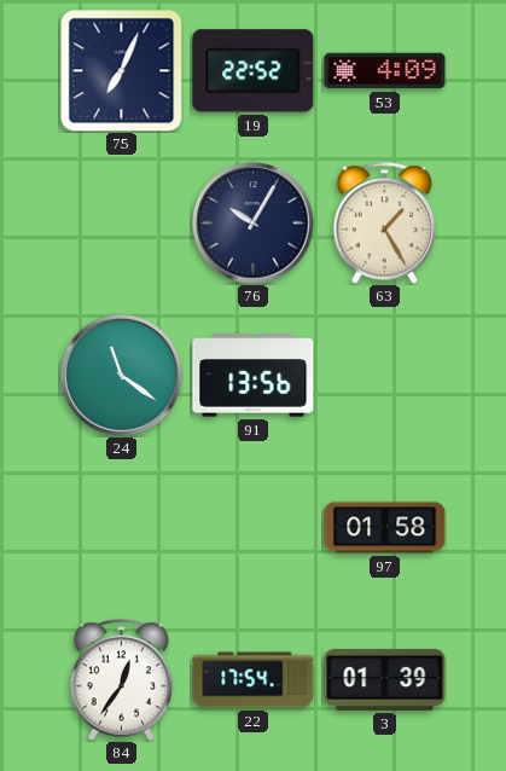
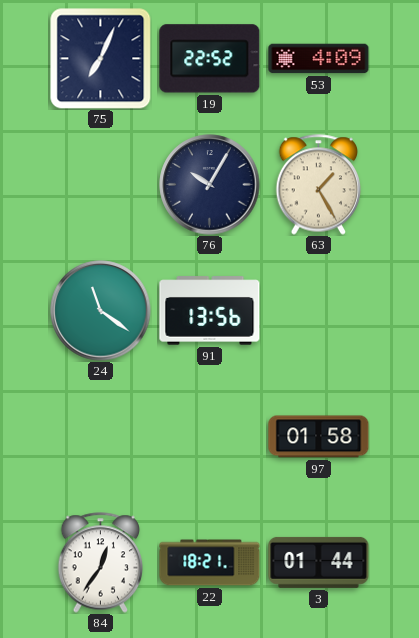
22: 17:54 -> 18:21 (210, 563)
3: 01:39 -> 01:44 (319, 562)
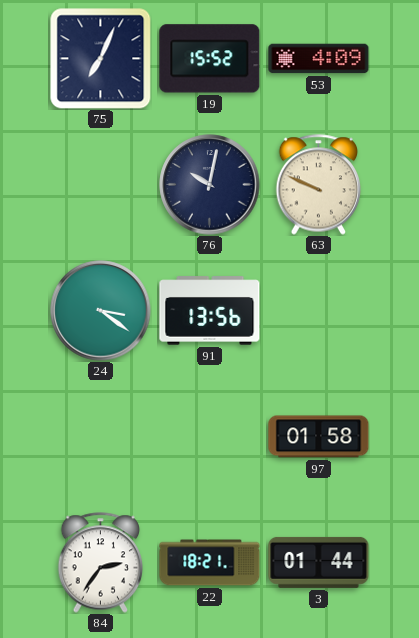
19: 22:52 -> 15:52 (210, 59)
76: 10:05 -> 10:02 (210, 185)
63: 1:25 -> 9:49 (319, 185)
24: 11:21 -> 3:21 (101, 311)
84: 12:36 -> 2:36 (101, 563)
